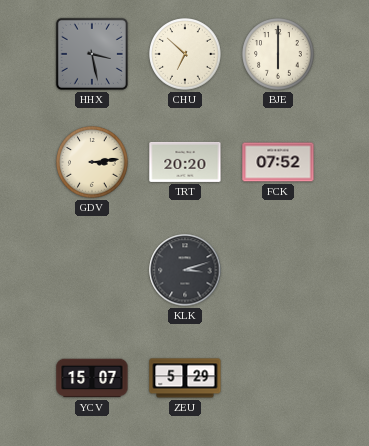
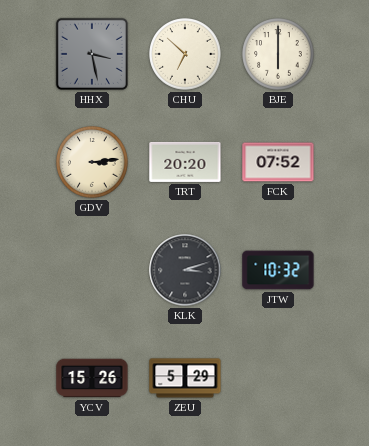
JTW: none -> 10:32 (278, 270)
YCV: 15:07 -> 15:26 (92, 378)
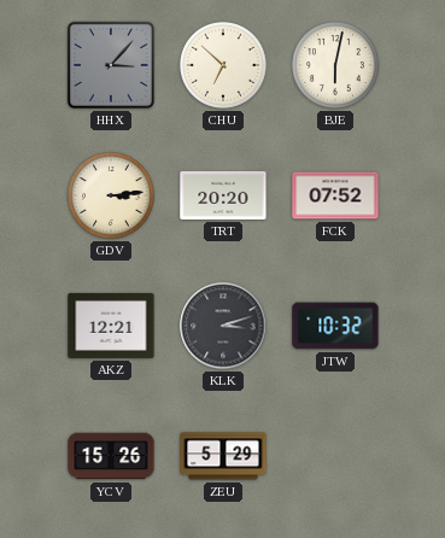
HHX: 3:28 -> 3:07 (111, 65)
BJE: 6:00 -> 6:02 (335, 65)
AKZ: none -> 12:21 (111, 326)
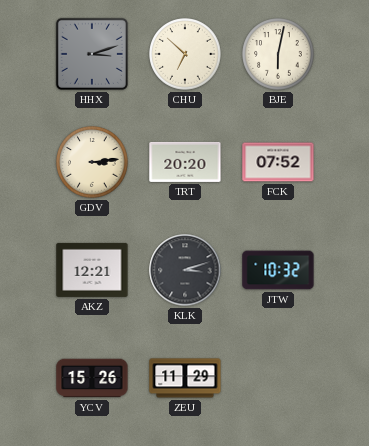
HHX: 3:07 -> 3:12 (92, 54)
ZEU: 5:29 -> 11:29 (185, 378)
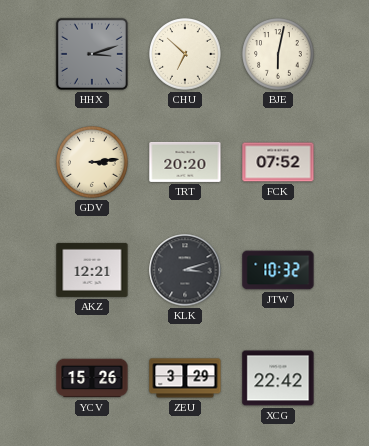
ZEU: 11:29 -> 3:29 (185, 378)
XCG: none -> 22:42 (278, 378)
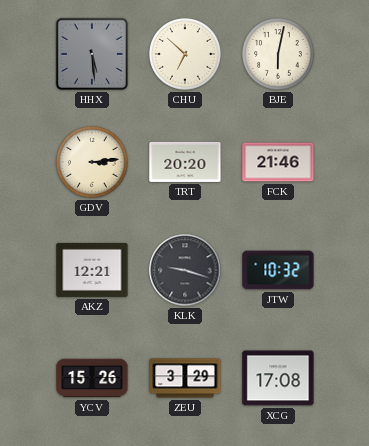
HHX: 3:12 -> 5:29 (92, 54)
FCK: 07:52 -> 21:46 (278, 162)
KLK: 3:12 -> 9:18 (185, 270)
XCG: 22:42 -> 17:08 (278, 378)
